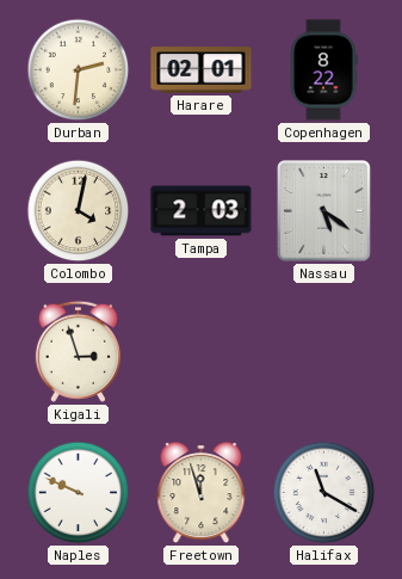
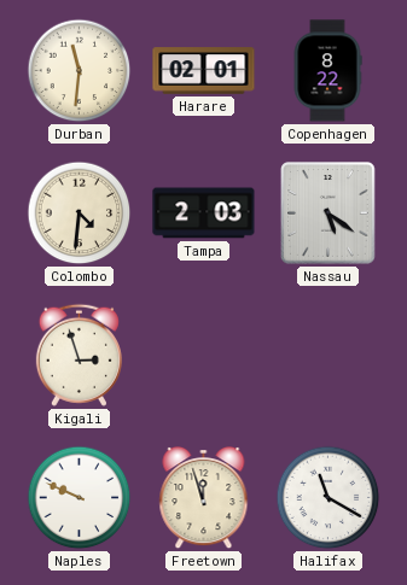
Durban: 2:31 -> 11:31 (80, 71)
Colombo: 4:02 -> 4:31 (80, 213)
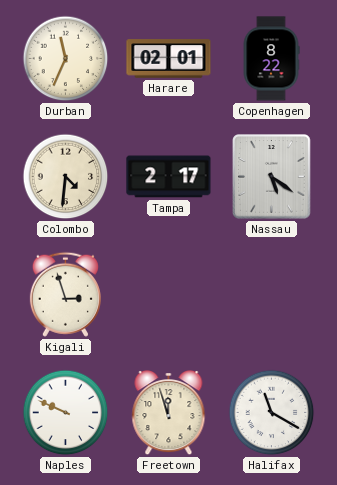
Durban: 11:31 -> 11:34 (66, 59)
Tampa: 2:03 -> 2:17 (169, 177)
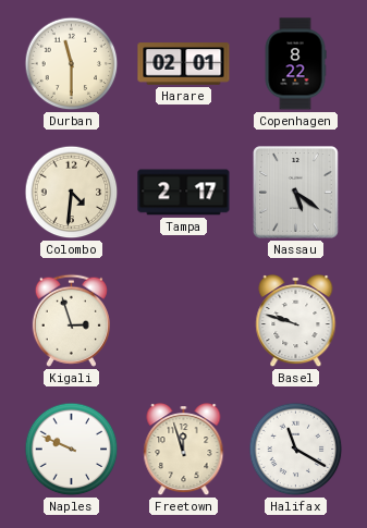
Durban: 11:34 -> 11:30 (72, 64)
Basel: none -> 9:48 (296, 322)
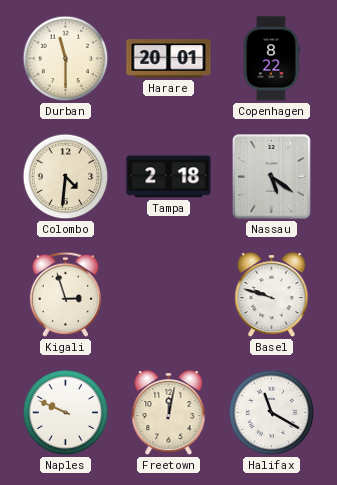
Harare: 02:01 -> 20:01 (169, 59)
Tampa: 2:17 -> 2:18 (169, 177)
Freetown: 11:57 -> 12:02 (169, 414)
